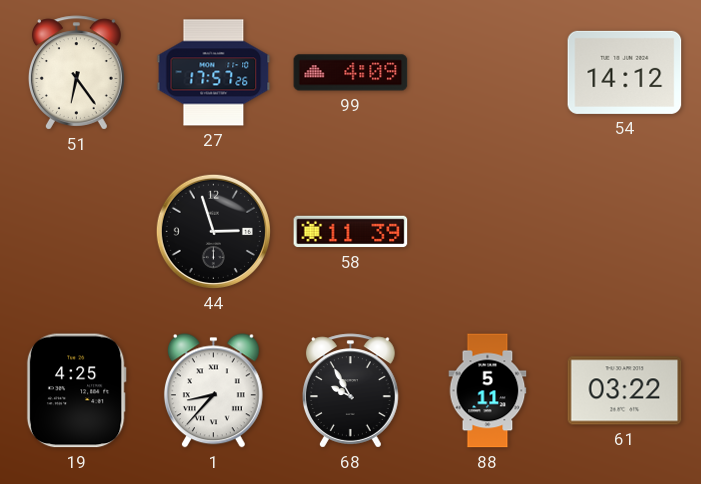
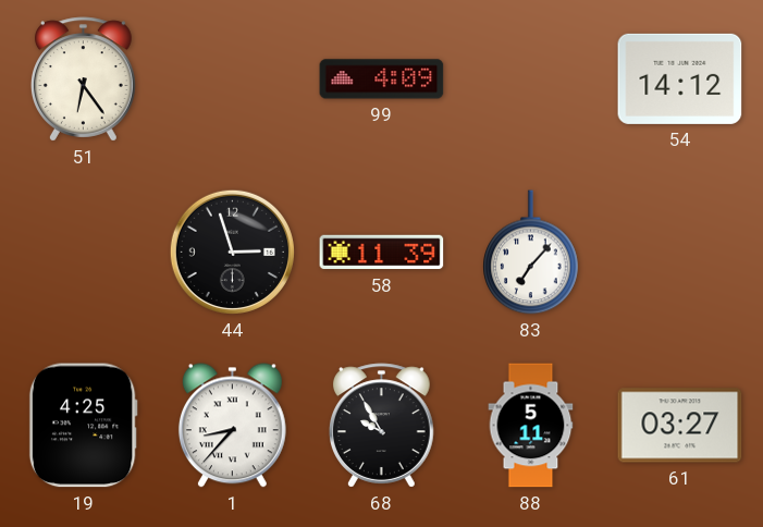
27: 17:57 -> none (214, 73)
83: none -> 7:07 (531, 253)
61: 03:22 -> 03:27 (680, 426)
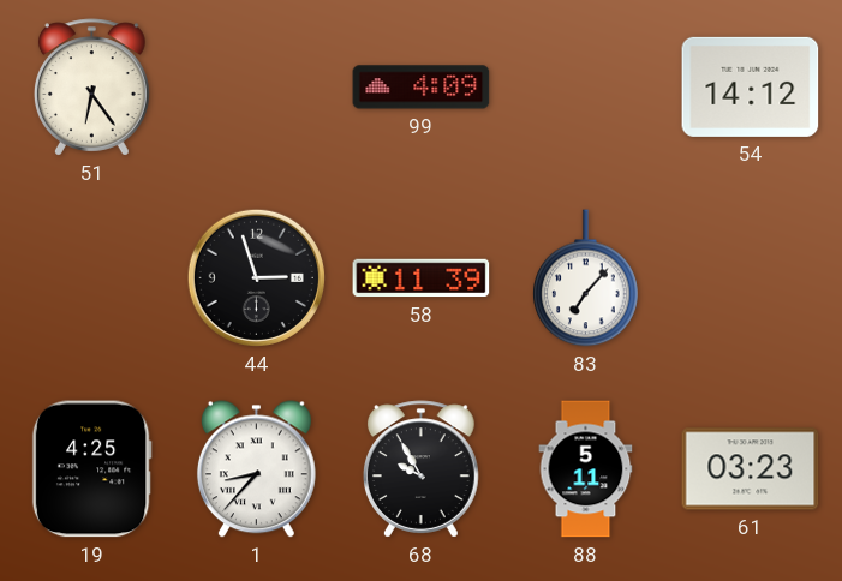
61: 03:27 -> 03:23 (751, 469)
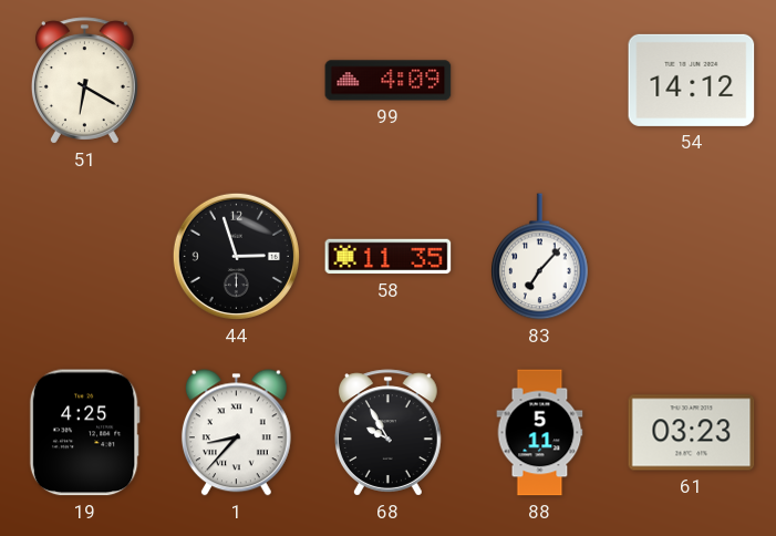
51: 6:24 -> 6:20 (84, 81)
58: 11:39 -> 11:35 (389, 257)
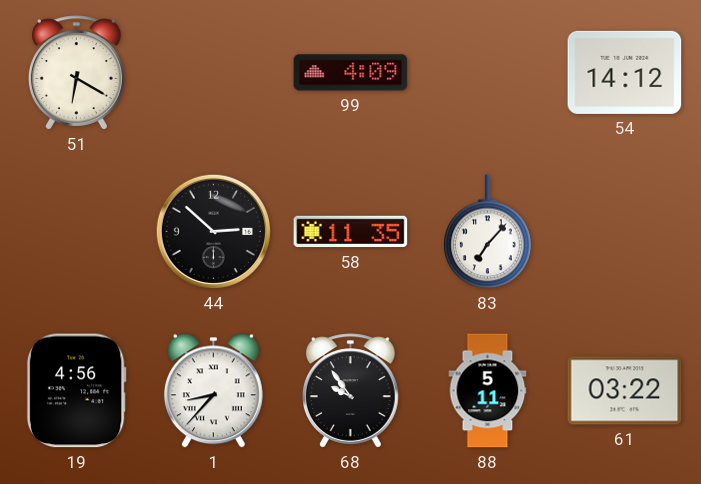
44: 2:57 -> 2:52 (213, 231)
19: 4:25 -> 4:56 (76, 391)
68: 9:55 -> 9:54 (350, 391)
61: 03:23 -> 03:22 (625, 391)
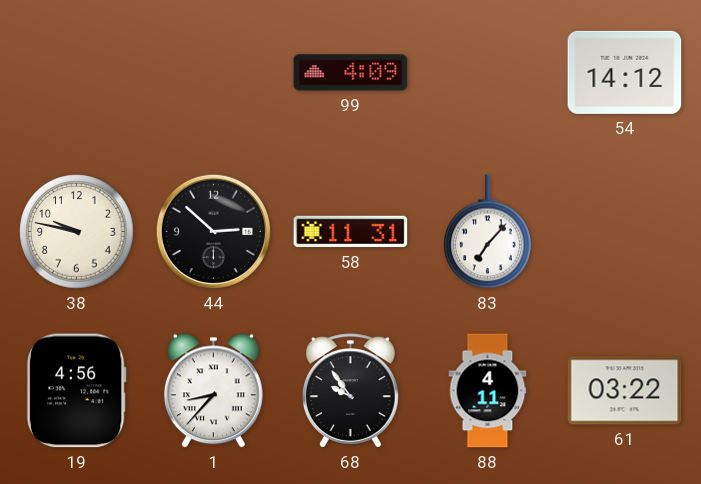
51: 6:20 -> none (76, 73)
38: none -> 9:47 (77, 232)
58: 11:35 -> 11:31 (351, 232)
88: 5:11 -> 4:11 (488, 391)
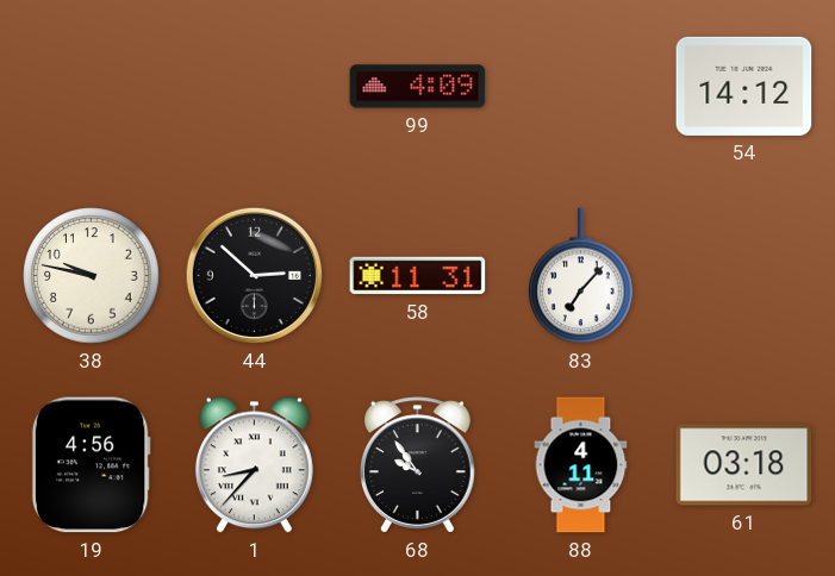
61: 03:22 -> 03:18 (744, 465)
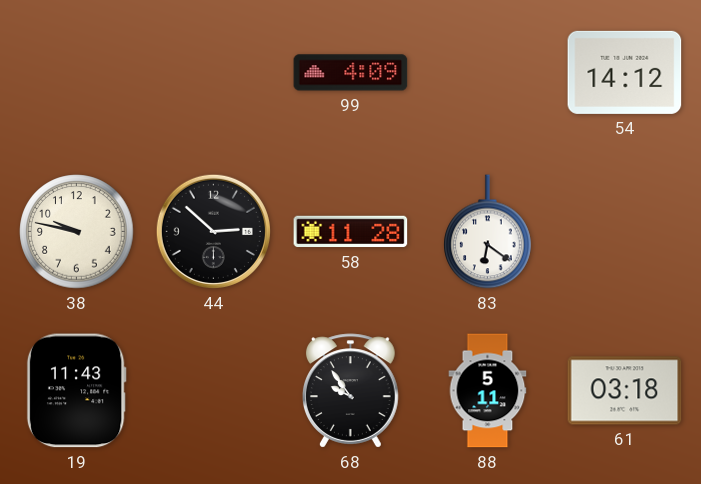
58: 11:31 -> 11:28 (351, 232)
83: 7:07 -> 6:21 (488, 232)
19: 4:56 -> 11:43 (76, 391)
1: 8:37 -> none (254, 465)
88: 4:11 -> 5:11 (488, 391)
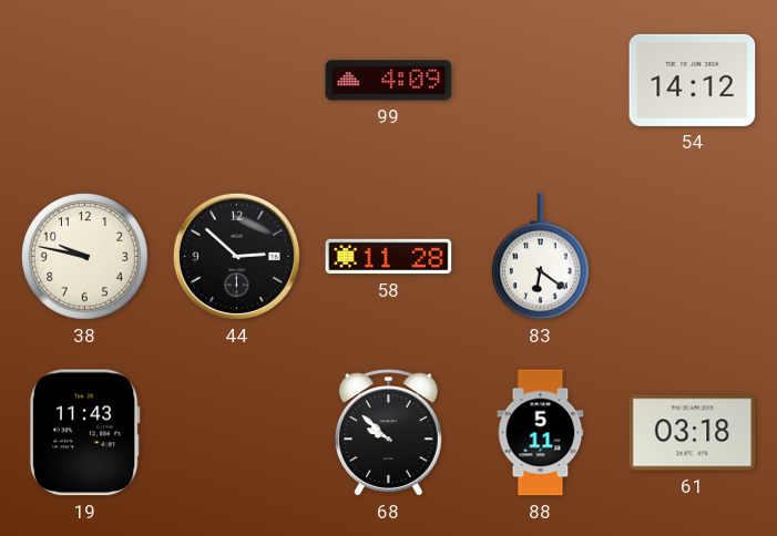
68: 9:54 -> 9:52 (388, 433)
